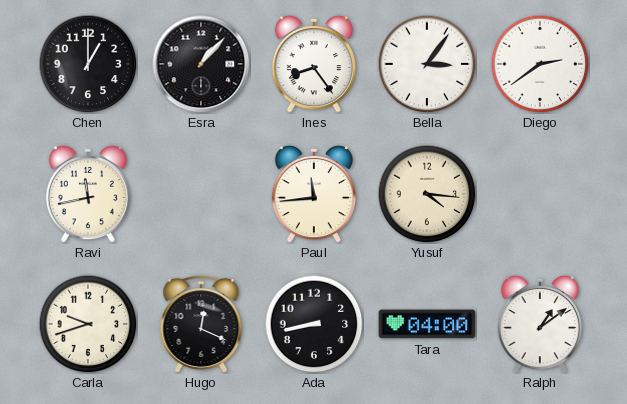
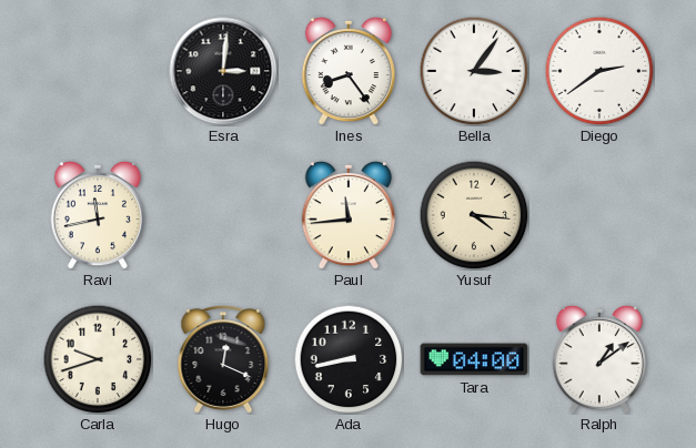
Chen: 1:00 -> none (88, 64)
Esra: 1:07 -> 3:01 (223, 71)
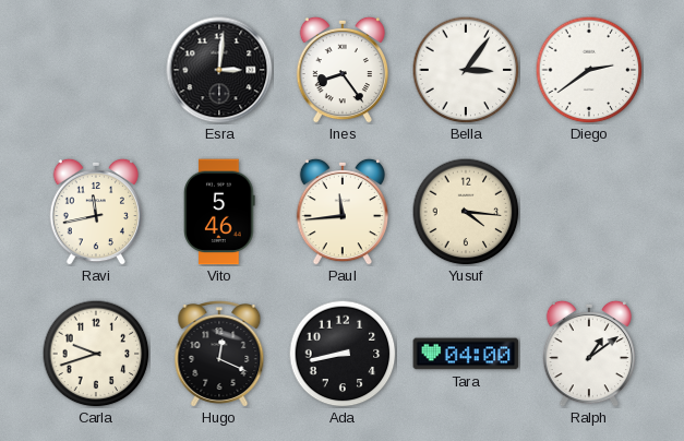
Vito: none -> 5:46 (219, 212)
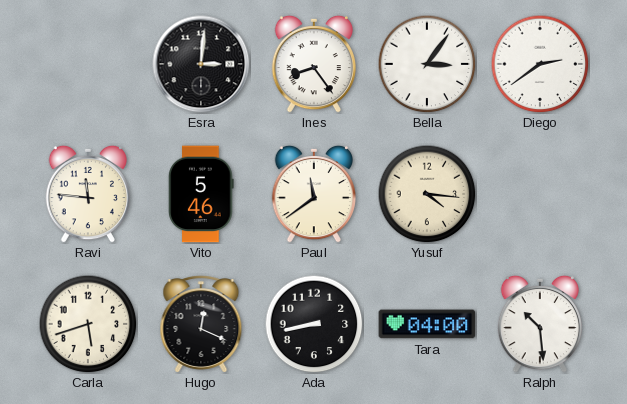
Ravi: 11:43 -> 11:46 (87, 194)
Paul: 11:44 -> 11:39 (313, 194)
Carla: 9:42 -> 5:42 (88, 324)
Ralph: 1:09 -> 10:29 (539, 324)
